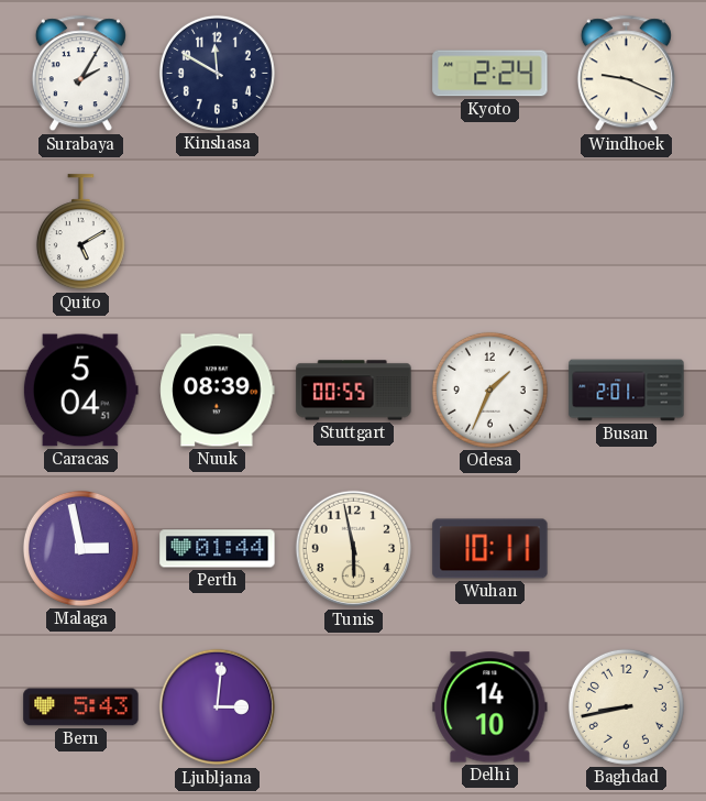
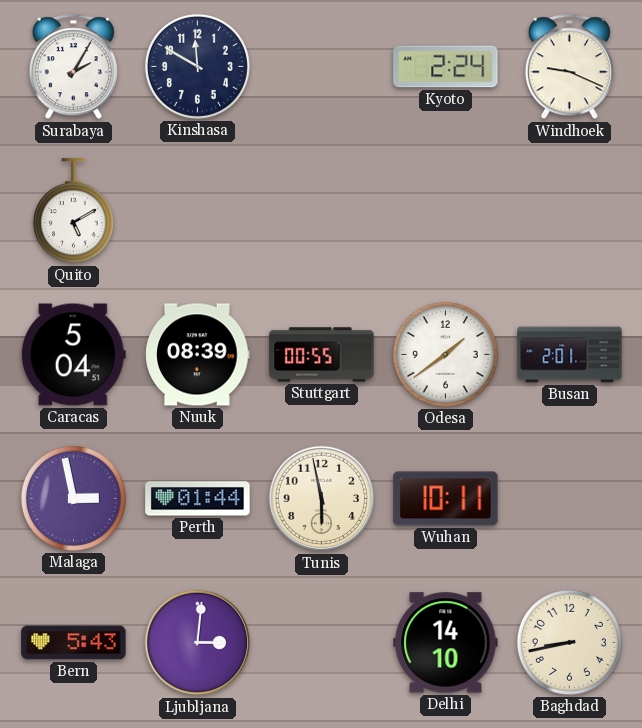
Odesa: 1:34 -> 1:39 (445, 354)
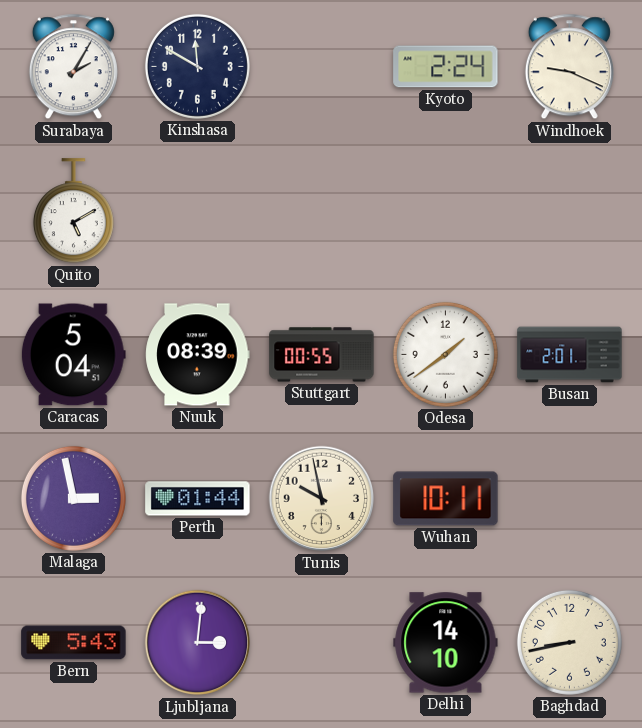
Tunis: 5:58 -> 9:58 (322, 499)
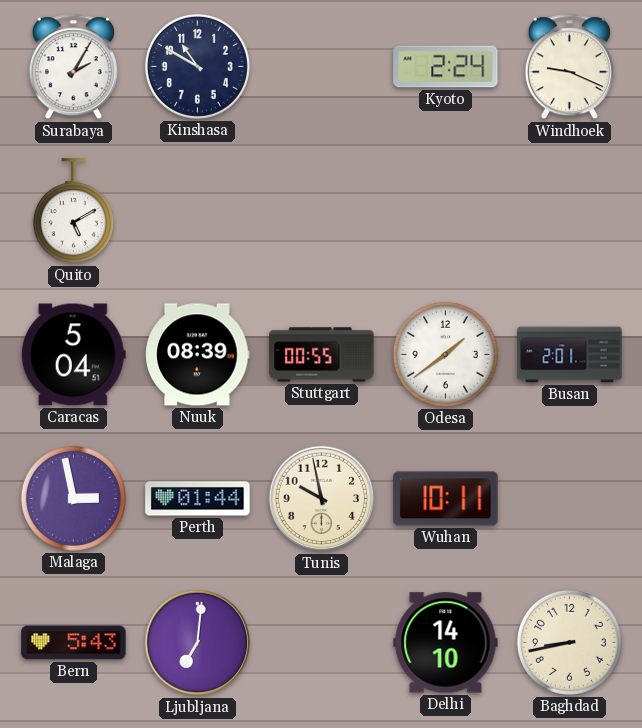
Kinshasa: 11:50 -> 10:50 (197, 66)
Ljubljana: 3:01 -> 7:01 (198, 643)
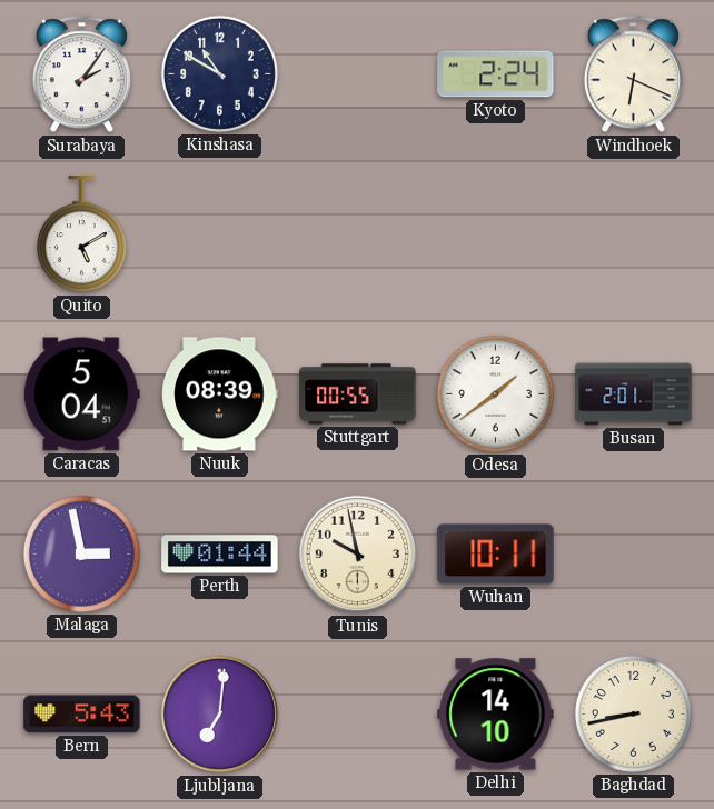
Surabaya: 2:05 -> 2:06 (81, 74)
Windhoek: 9:19 -> 6:19 (633, 74)
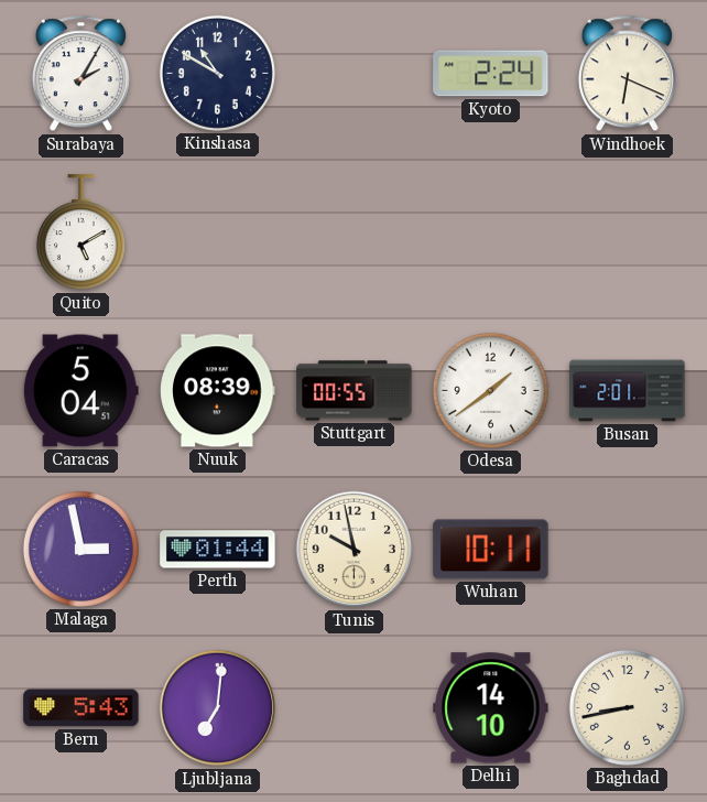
Surabaya: 2:06 -> 2:05 (80, 74)
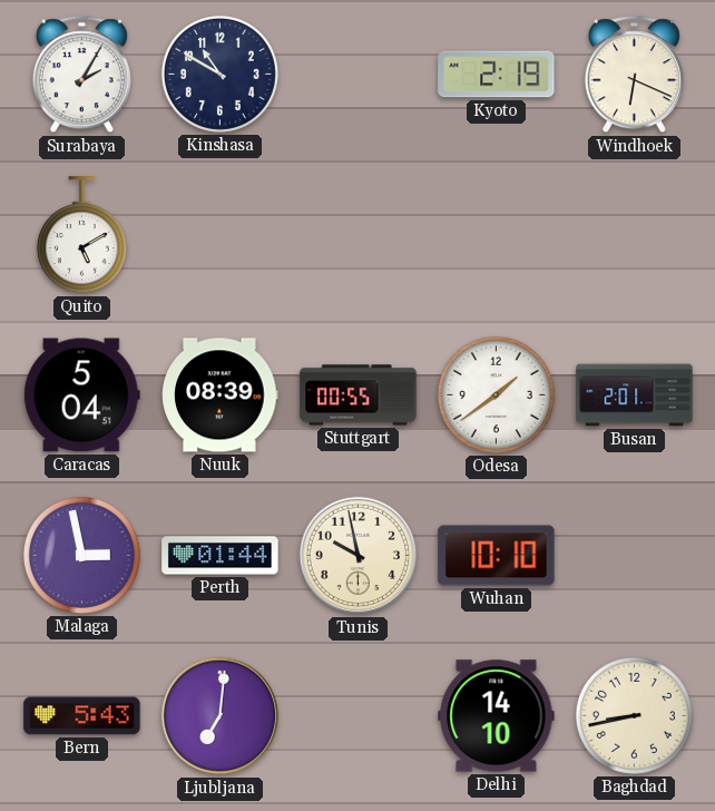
Kyoto: 2:24 -> 2:19 (497, 75)
Wuhan: 10:11 -> 10:10 (497, 556)
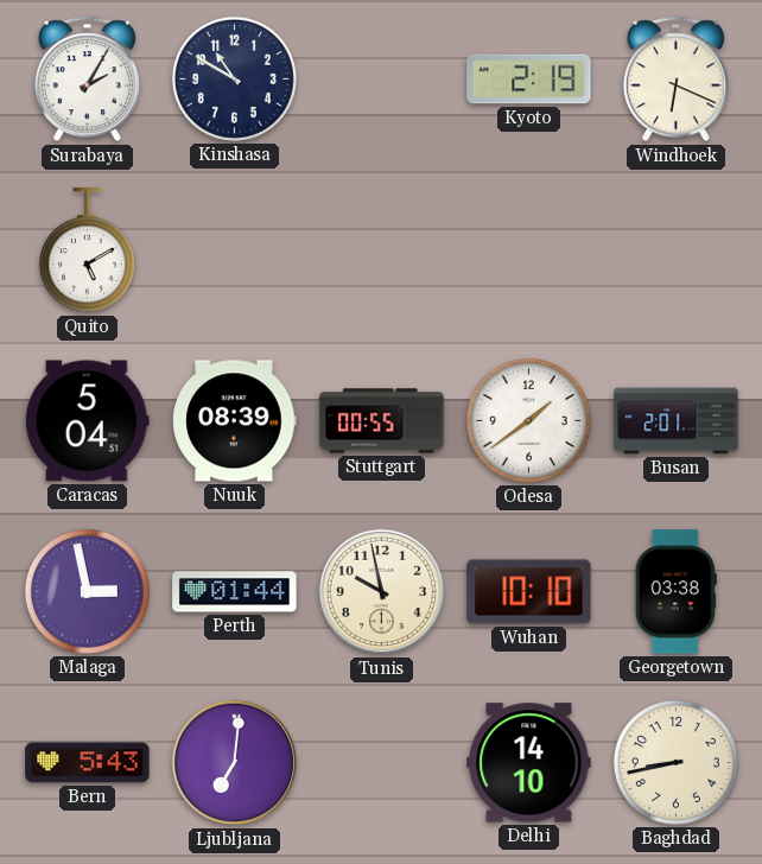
Georgetown: none -> 03:38 (675, 592)
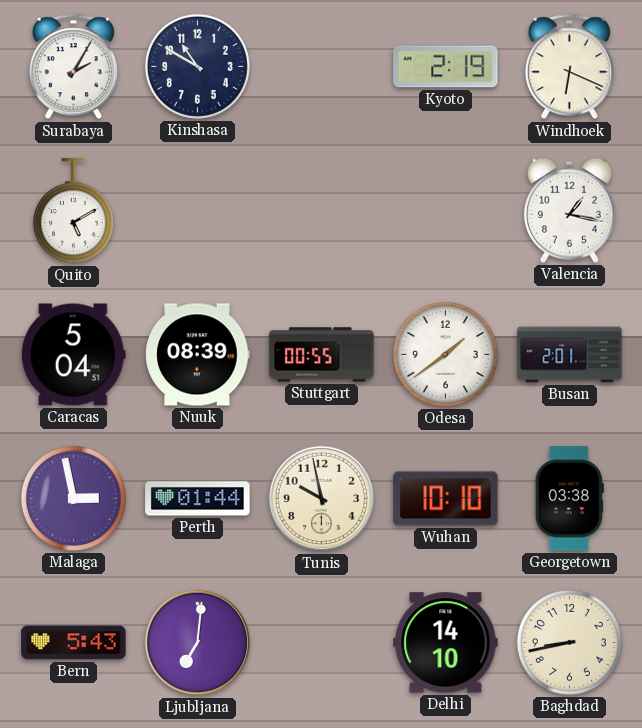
Valencia: none -> 1:17 (569, 210)
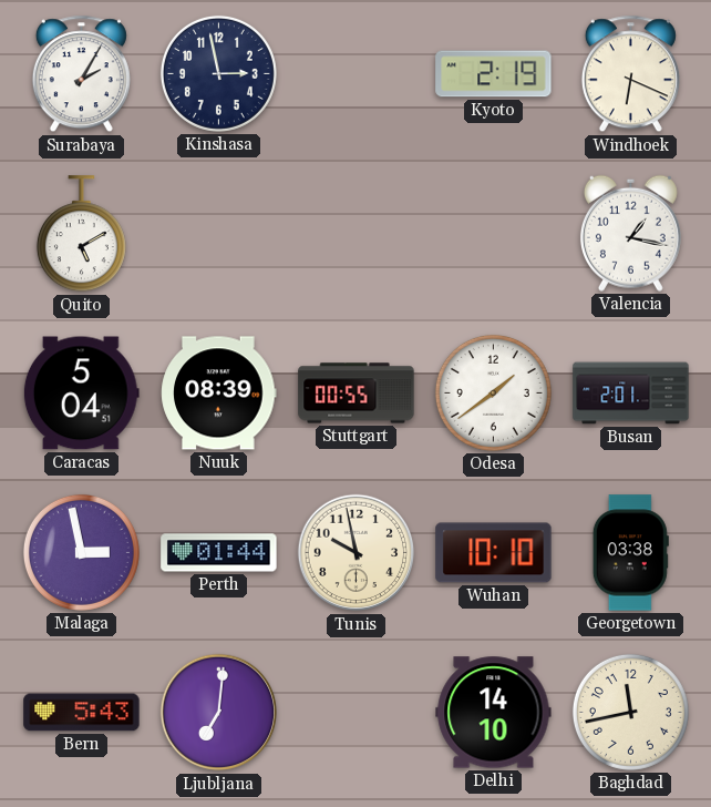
Kinshasa: 10:50 -> 2:58 (218, 73)
Baghdad: 8:43 -> 11:43 (630, 712)
